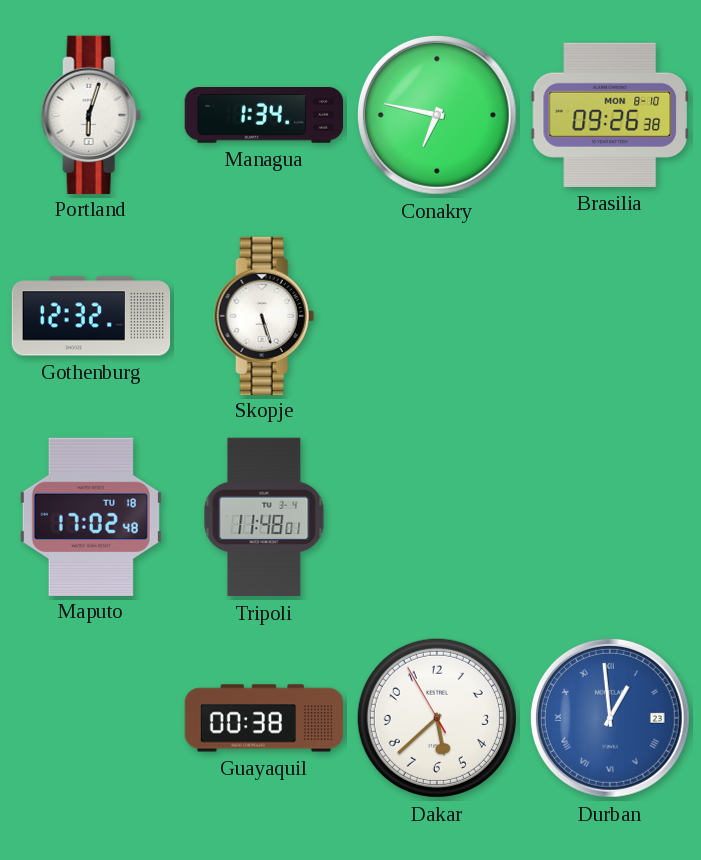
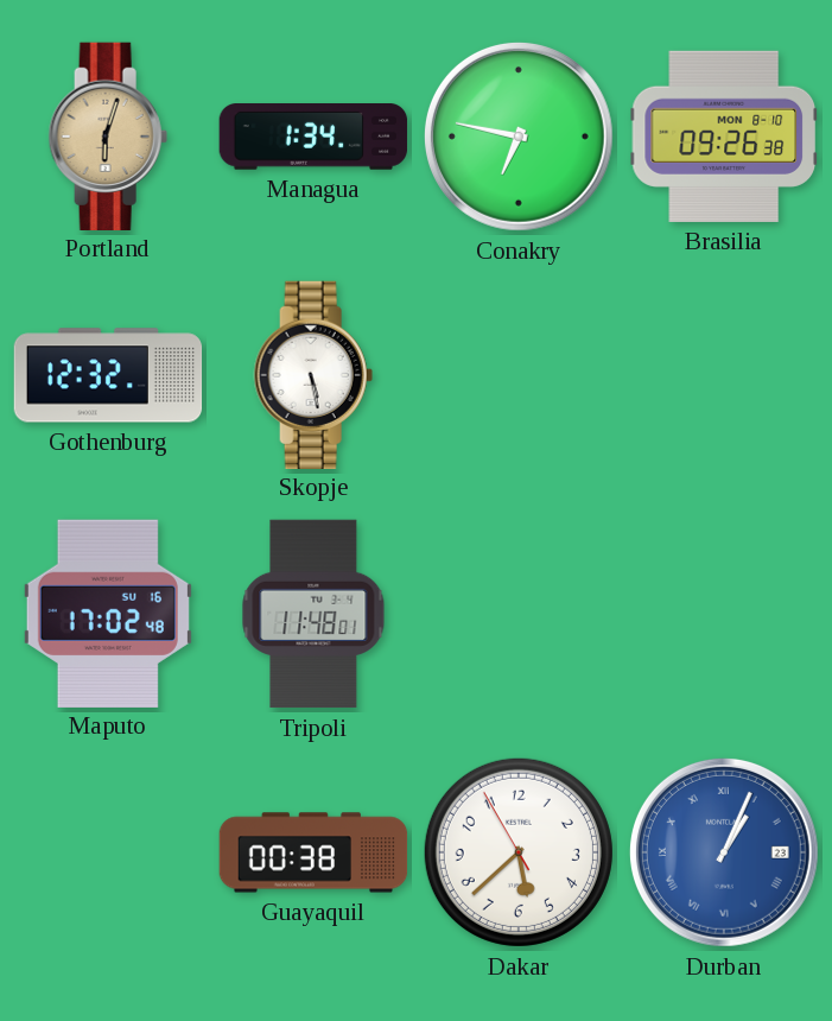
Portland dial: white -> champagne (108, 135)
Skopje: 5:27 -> 5:28 (313, 374)
Maputo date: TU 18 -> SU 16 (108, 613)
Durban: 12:59 -> 1:04 (724, 852)
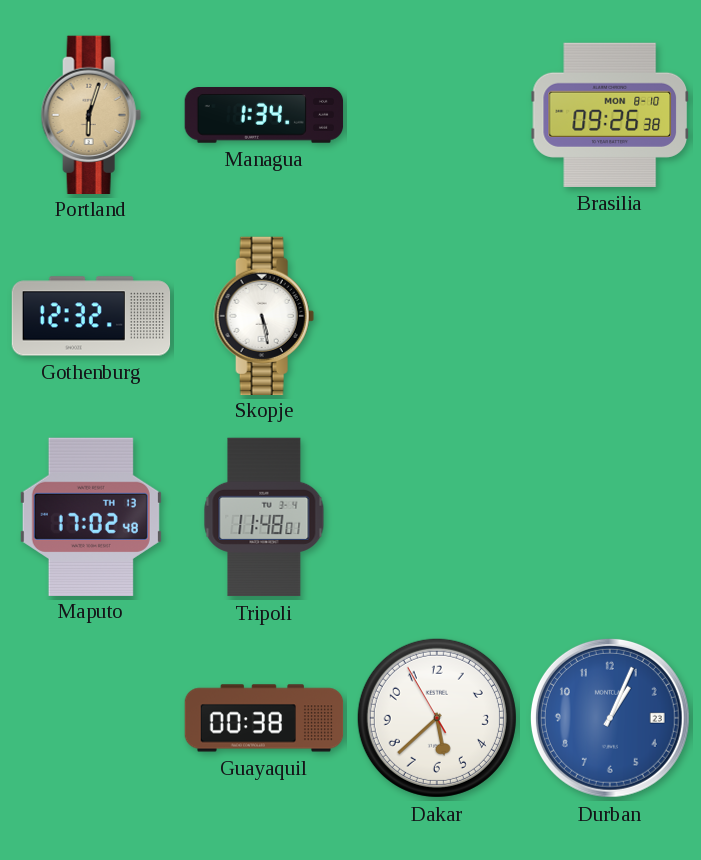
Conakry: 6:47 -> none (519, 137)
Maputo date: SU 16 -> TH 13 (91, 516)
Durban numerals: Roman -> Arabic (610, 718)
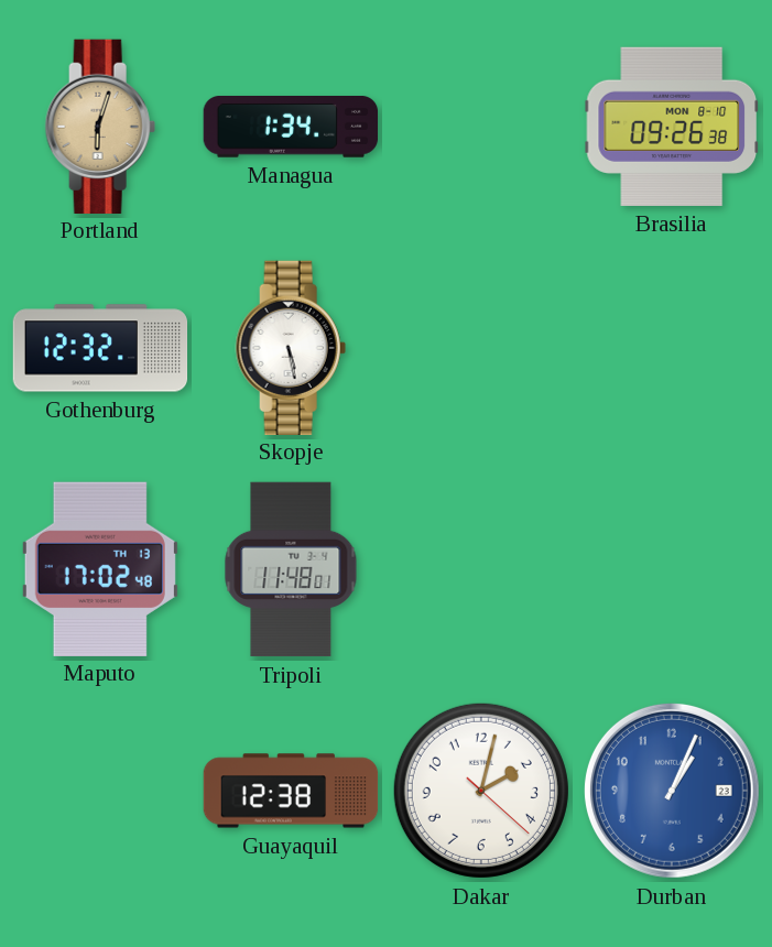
Guayaquil: 00:38 -> 12:38 (291, 791)
Dakar: 5:37 -> 2:02 (481, 791)
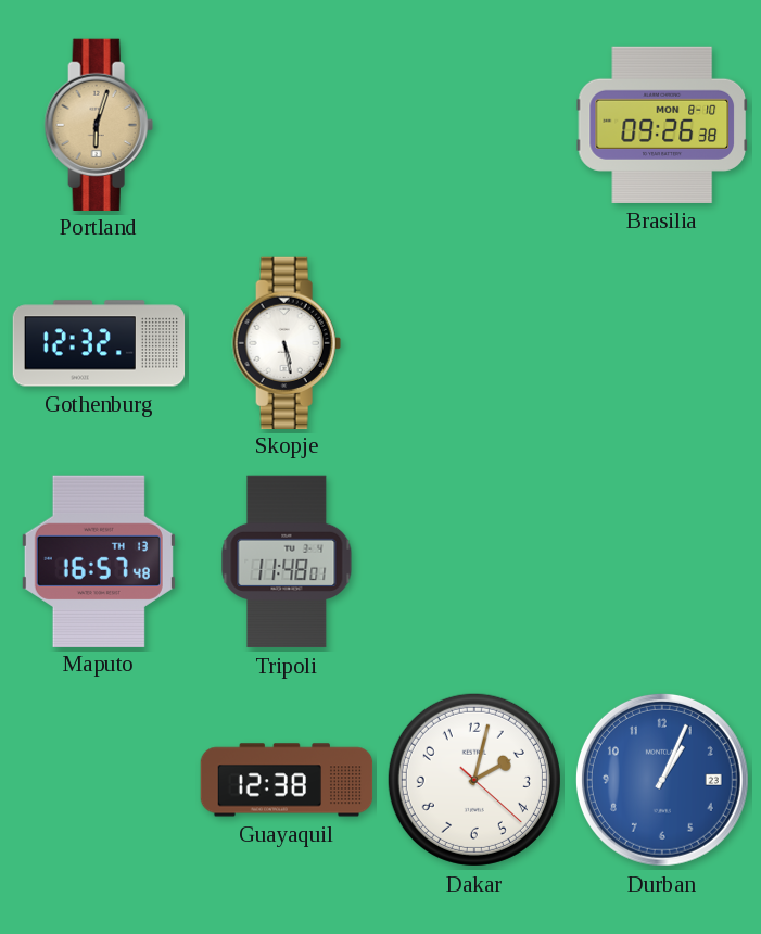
Managua: 1:34 -> none (291, 128)
Maputo: 17:02 -> 16:57 (99, 560)
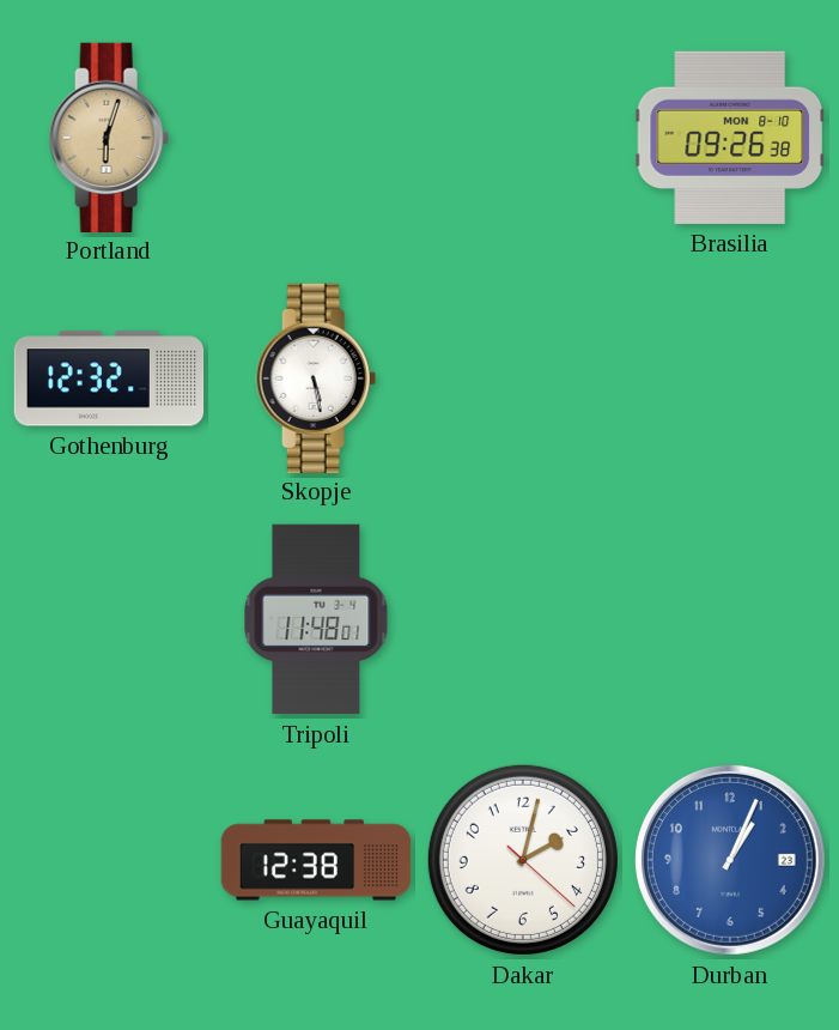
Maputo: 16:57 -> none (99, 560)
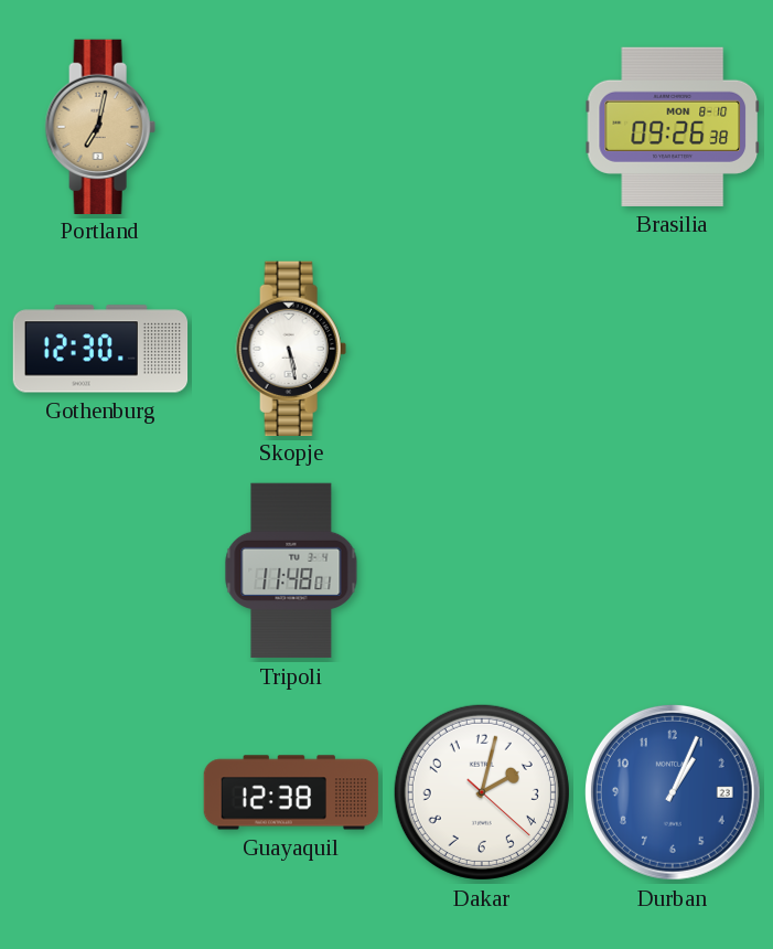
Portland: 6:03 -> 7:02 (100, 126)
Gothenburg: 12:32 -> 12:30 (100, 349)
